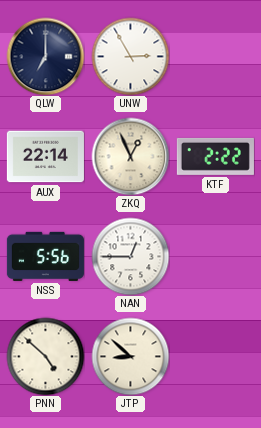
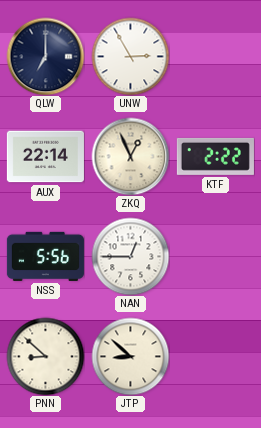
PNN: 4:52 -> 8:52 (45, 356)
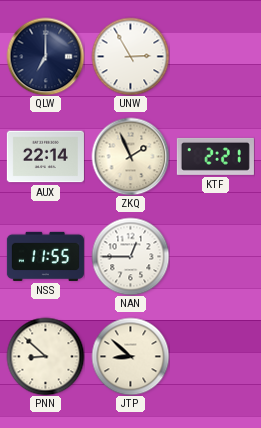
ZKQ: 12:56 -> 1:56 (130, 156)
KTF: 2:22 -> 2:21 (215, 156)
NSS: 5:56 -> 11:55 (45, 256)
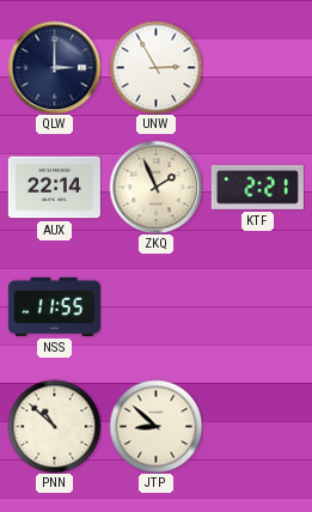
QLW: 7:00 -> 3:00 (54, 67)
NAN: 12:45 -> none (130, 256)
PNN: 8:52 -> 10:52 (54, 426)
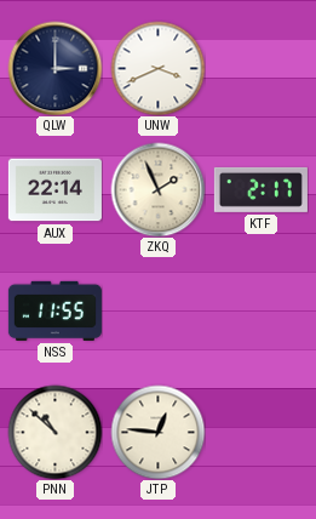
UNW: 2:55 -> 3:41 (157, 68)
KTF: 2:21 -> 2:17 (260, 189)
JTP: 8:52 -> 12:46 (157, 432)
